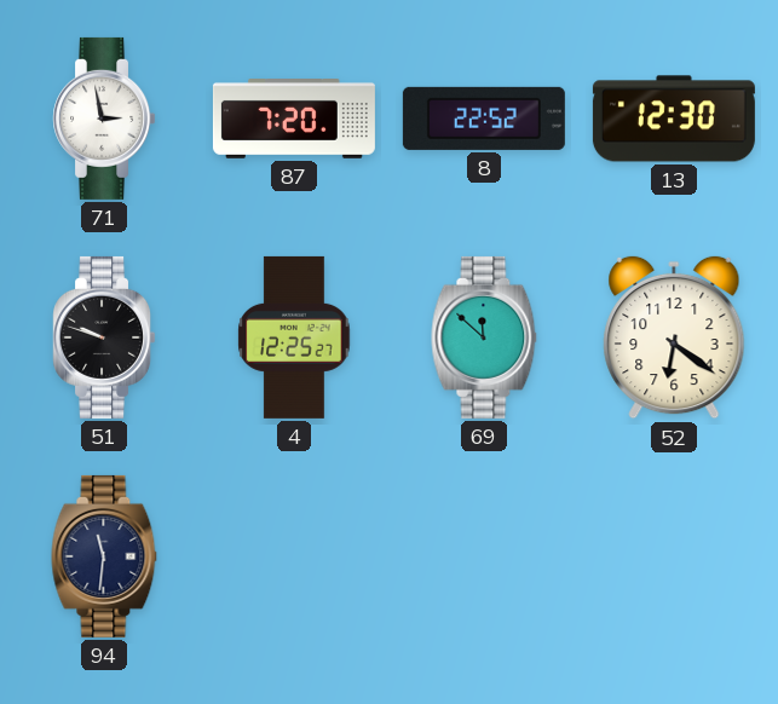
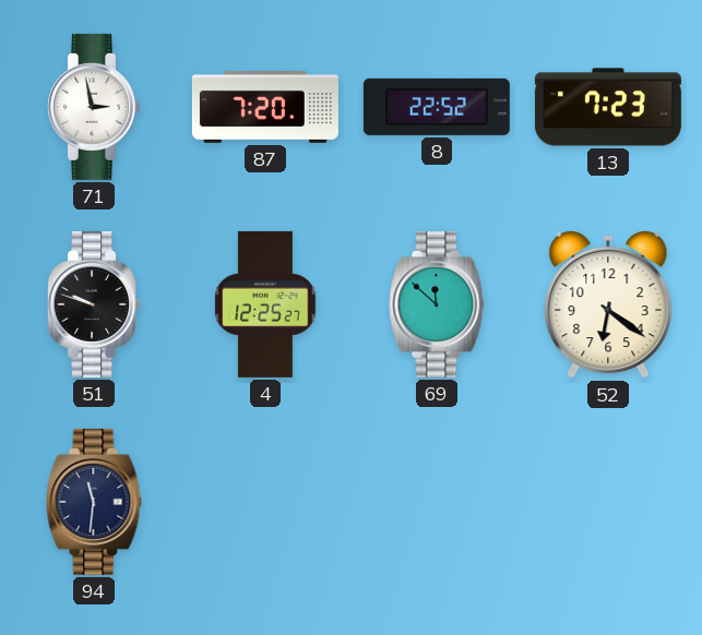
13: 12:30 -> 7:23 (608, 107)
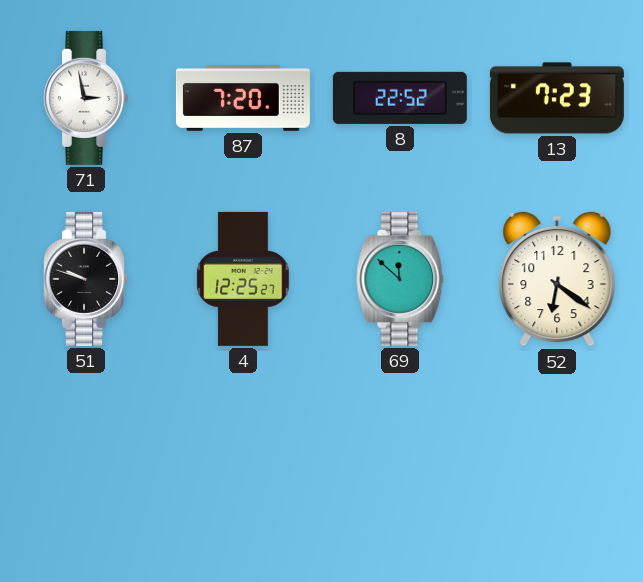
94: 11:31 -> none (94, 502)
